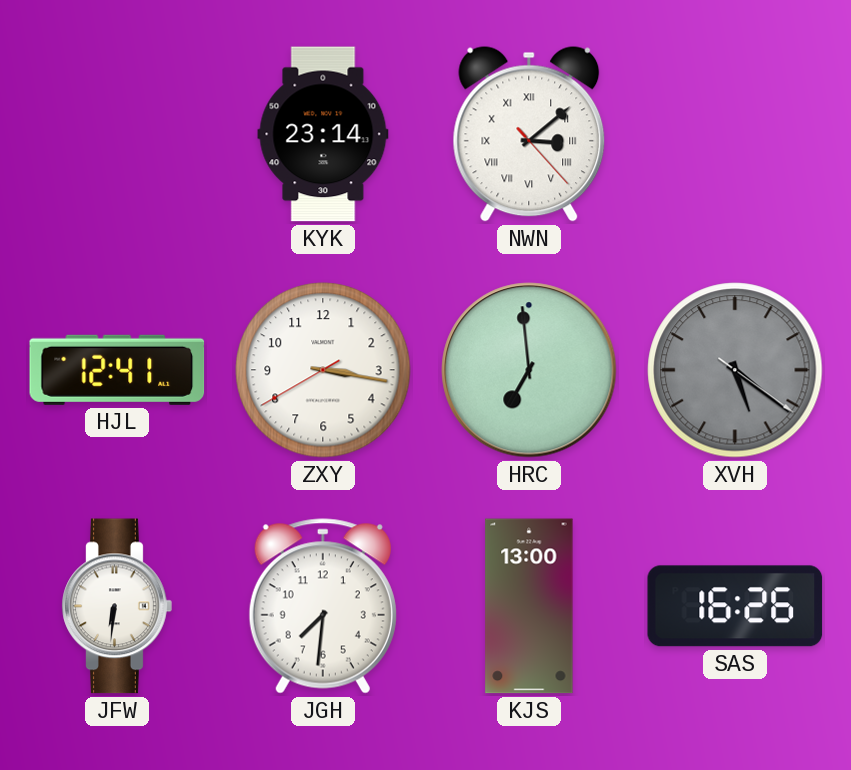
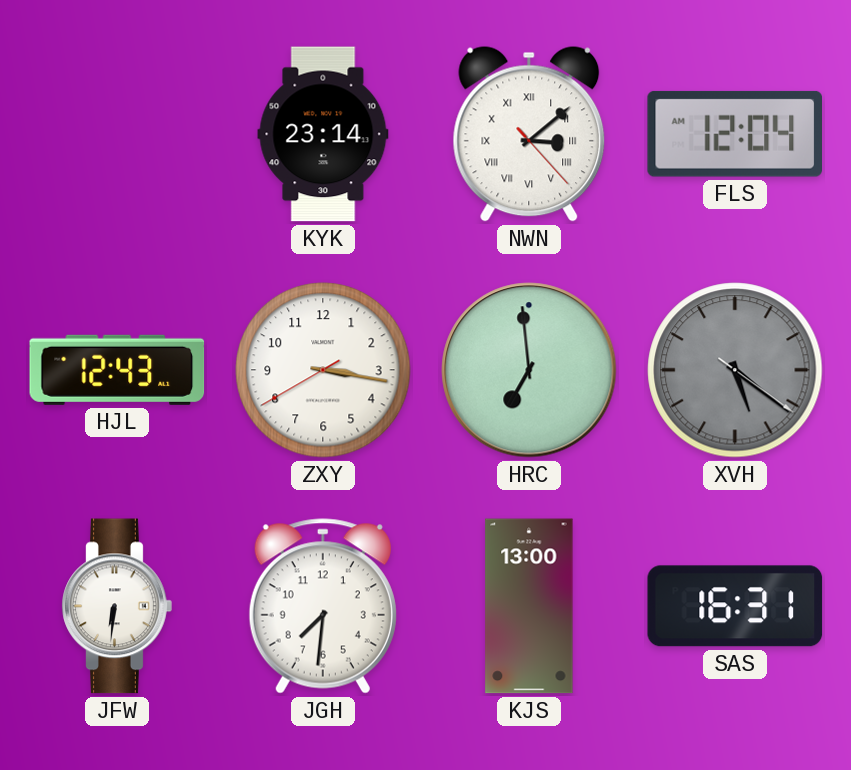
FLS: none -> 12:04 (734, 134)
HJL: 12:41 -> 12:43 (117, 370)
SAS: 16:26 -> 16:31 (735, 606)
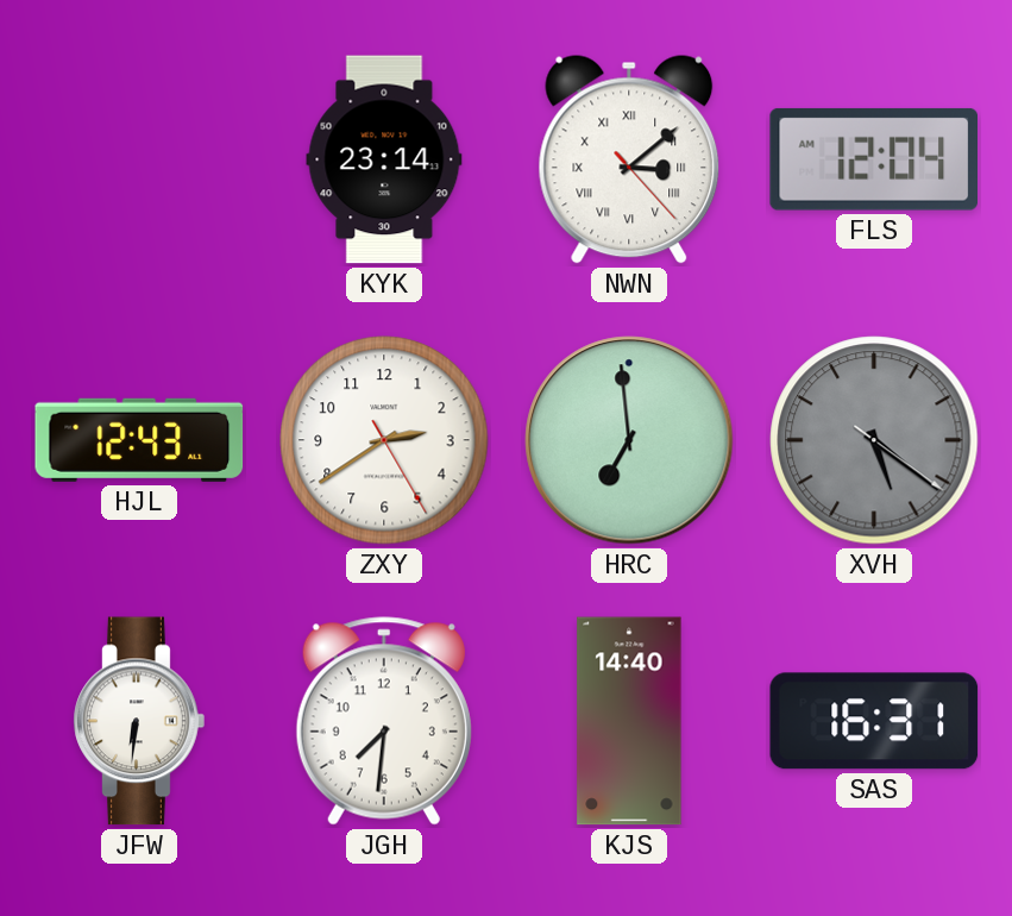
ZXY: 3:16 -> 2:39 (384, 440)
KJS: 13:00 -> 14:40 (629, 721)
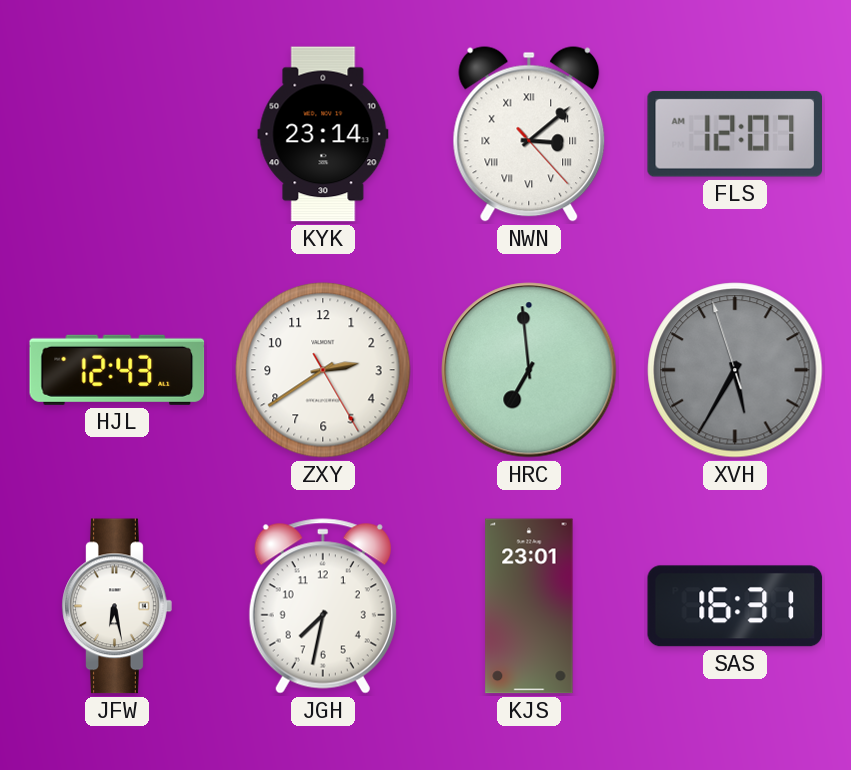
FLS: 12:04 -> 12:07 (734, 134)
XVH: 5:21 -> 5:34 (735, 370)
JFW: 6:31 -> 6:28 (117, 606)
JGH: 7:31 -> 7:32 (323, 606)
KJS: 14:40 -> 23:01 (529, 606)
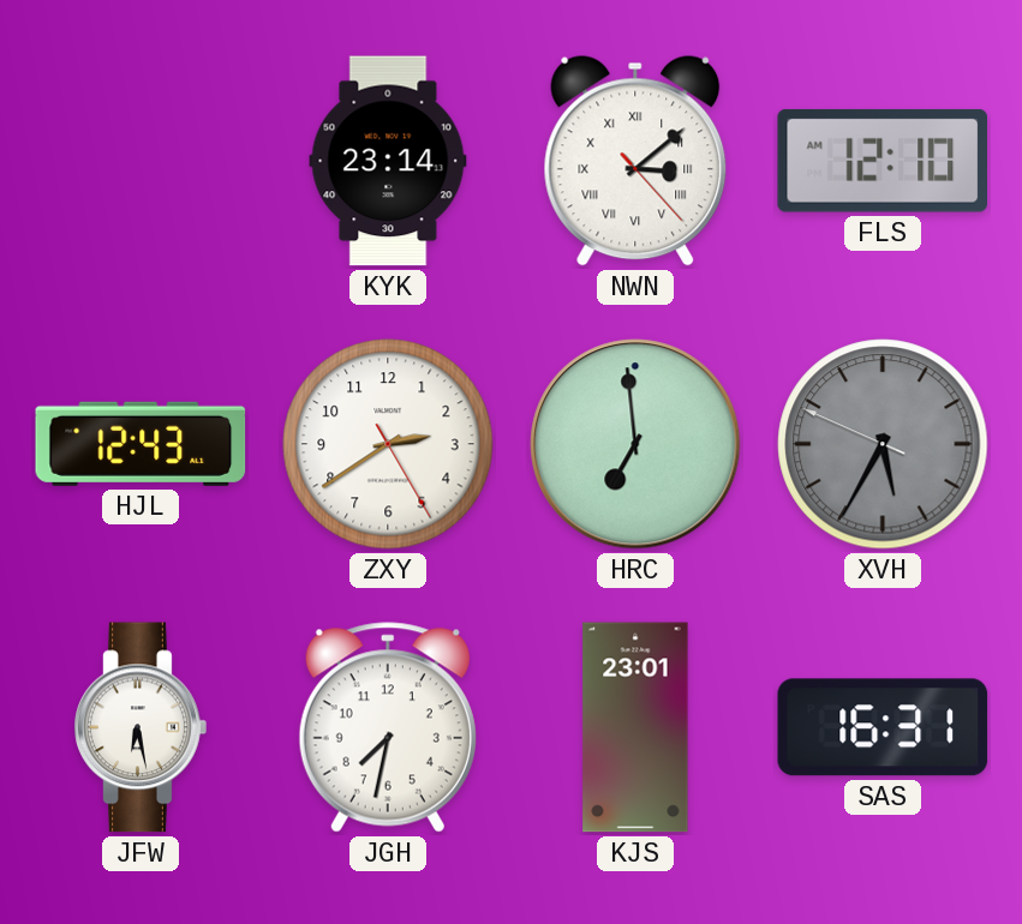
FLS: 12:07 -> 12:10 (881, 161)
XVH: 5:34:57 -> 5:34:49 (883, 444)
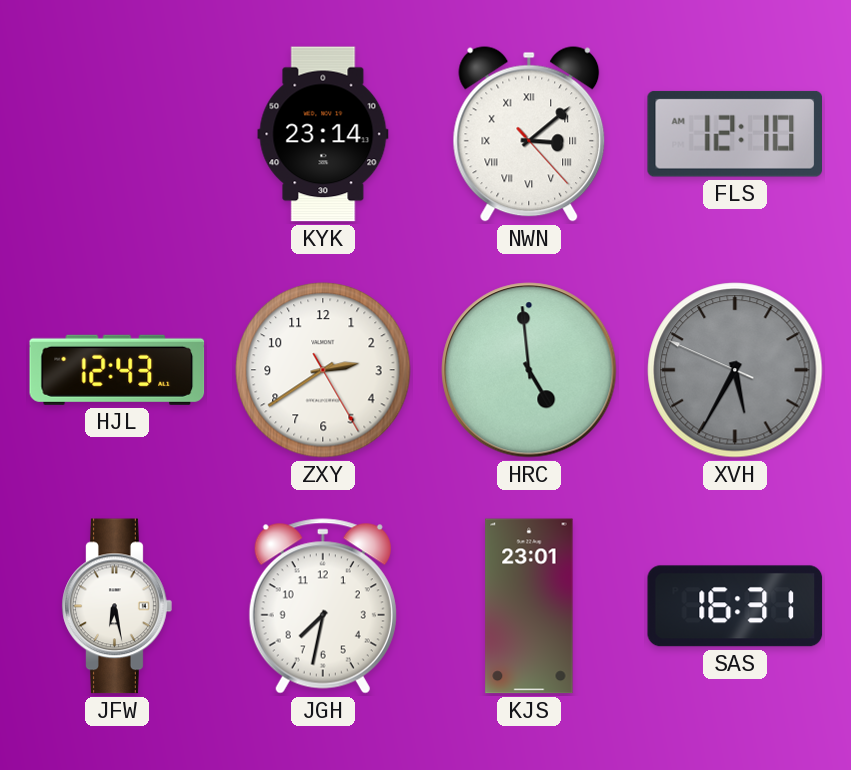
HRC: 6:59 -> 4:59 (529, 370)
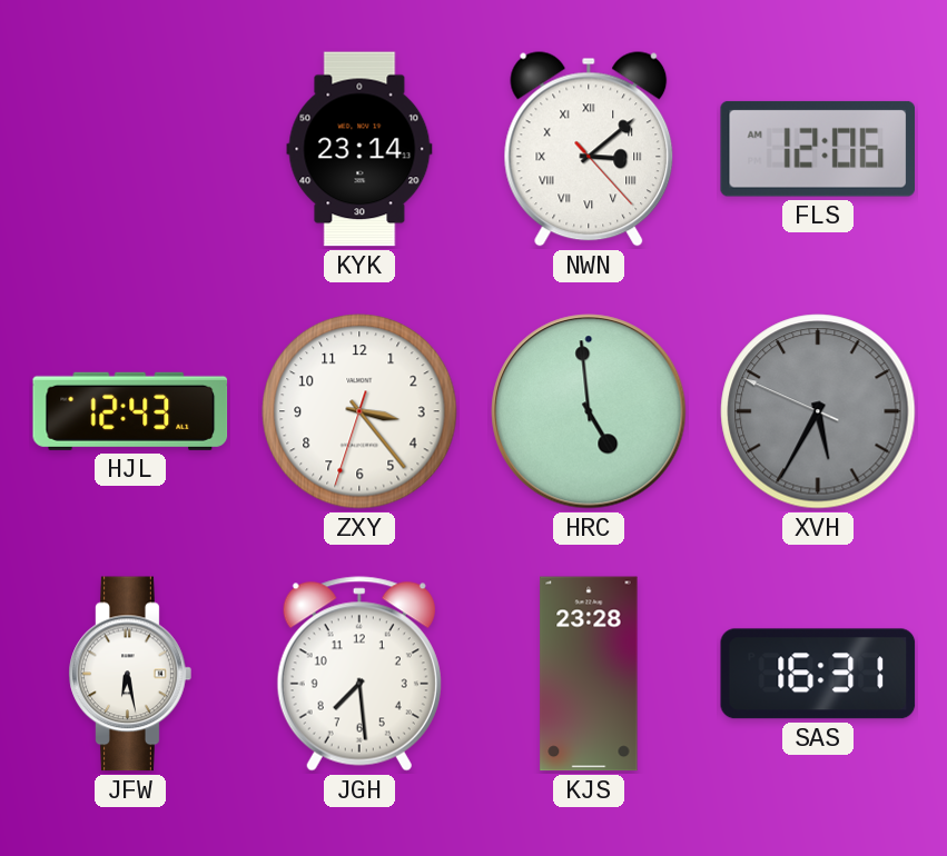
FLS: 12:10 -> 12:06 (817, 149)
ZXY: 2:39 -> 3:23 (359, 411)
JGH: 7:32 -> 7:29 (359, 674)
KJS: 23:01 -> 23:28 (589, 674)
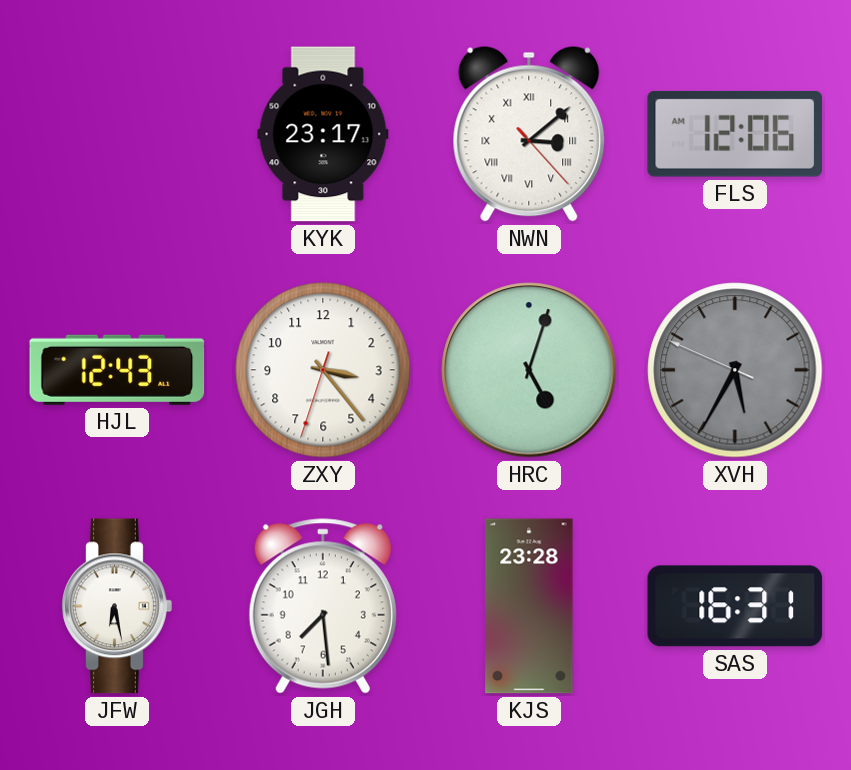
KYK: 23:14 -> 23:17 (323, 134)
HRC: 4:59 -> 5:03 (529, 370)
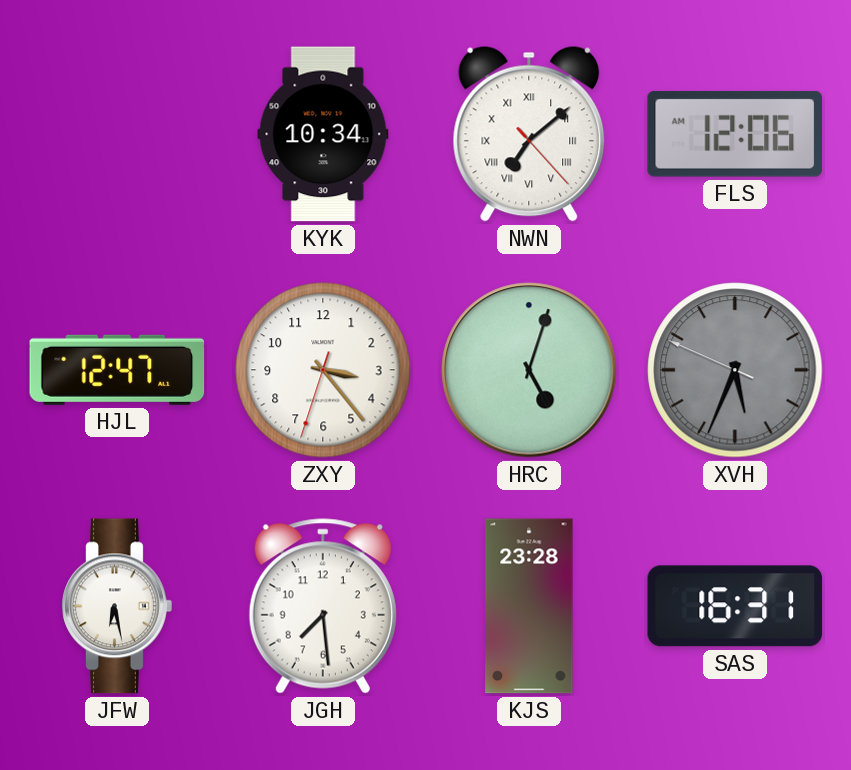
KYK: 23:17 -> 10:34 (323, 134)
NWN: 3:08 -> 7:08 (529, 134)
HJL: 12:43 -> 12:47 (117, 370)
XVH: 5:34 -> 5:33 (735, 370)
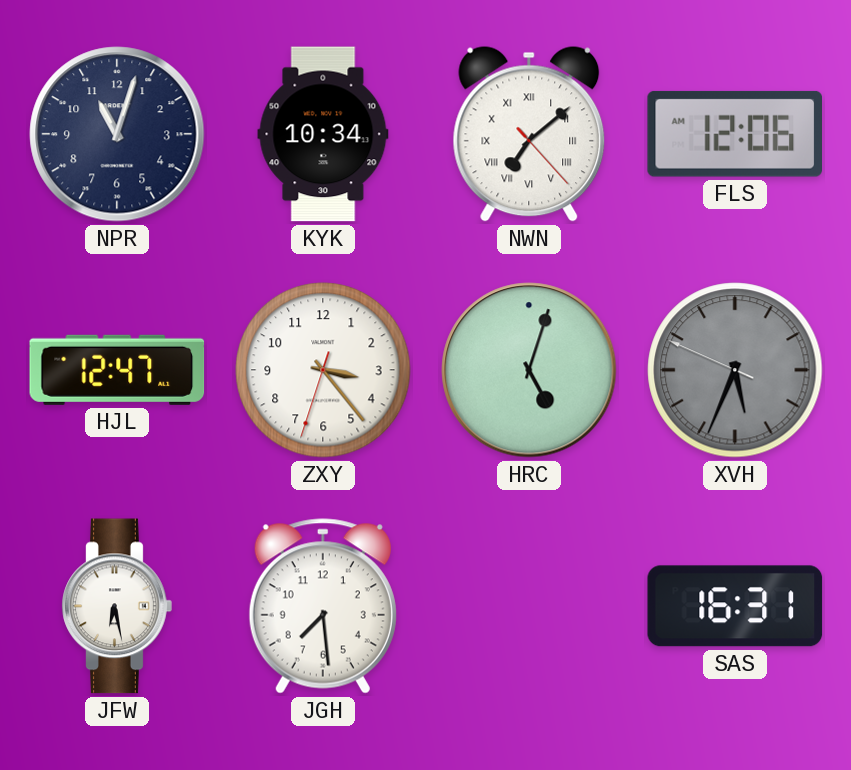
NPR: none -> 11:03 (117, 134)
KJS: 23:28 -> none (529, 606)
